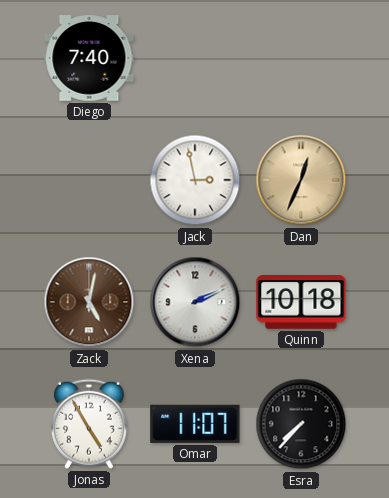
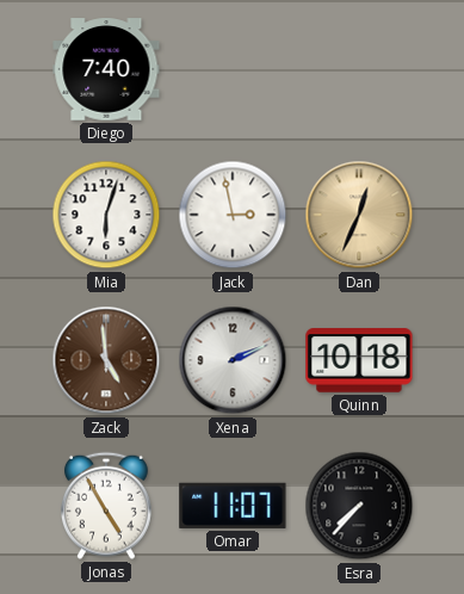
Mia: none -> 6:03 (106, 215)
Zack: 5:02 -> 4:59 (106, 360)
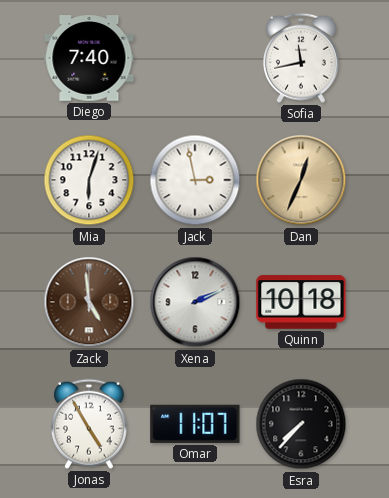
Sofia: none -> 11:43 (301, 58)
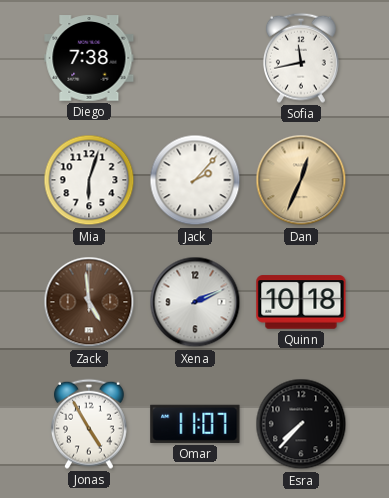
Diego: 7:40 -> 7:38 (89, 58)
Jack: 2:58 -> 2:07 (195, 180)
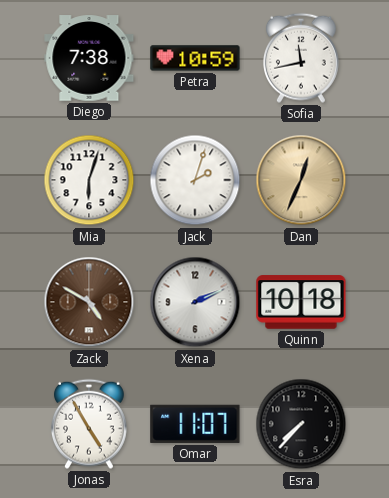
Petra: none -> 10:59 (195, 58)
Jack: 2:07 -> 2:03 (195, 180)
Zack: 4:59 -> 4:50 (89, 302)
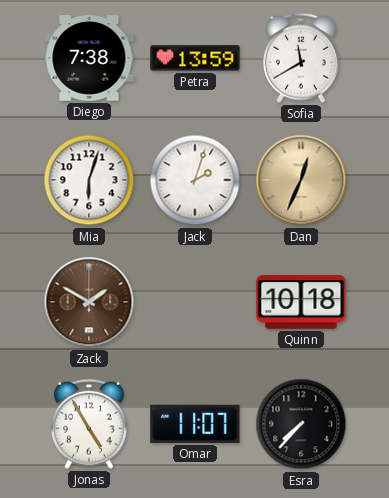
Petra: 10:59 -> 13:59 (195, 58)
Sofia: 11:43 -> 11:40 (301, 58)
Zack: 4:50 -> 1:50 (89, 302)
Xena: 2:11 -> none (195, 302)
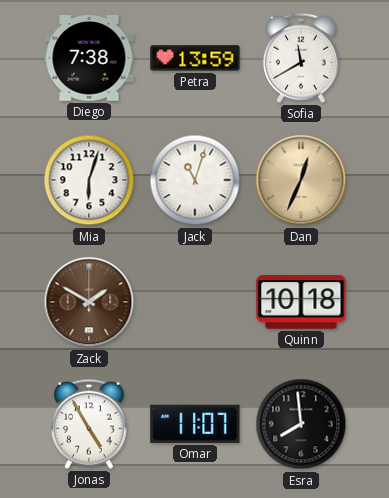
Jack: 2:03 -> 11:03 (195, 180)
Esra: 7:37 -> 7:59 (301, 424)
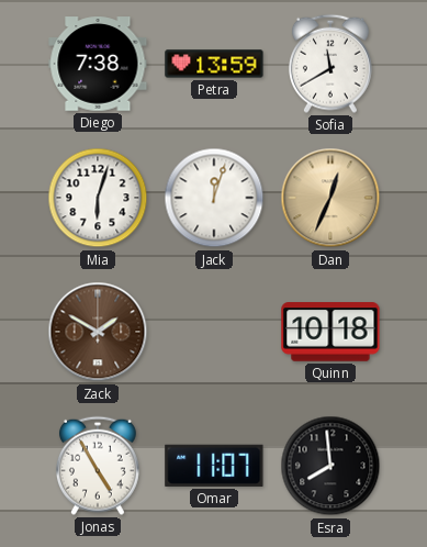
Jack: 11:03 -> 12:03 (214, 198)
